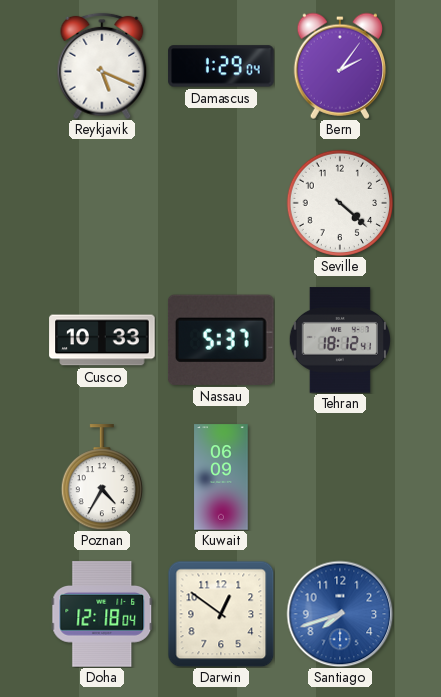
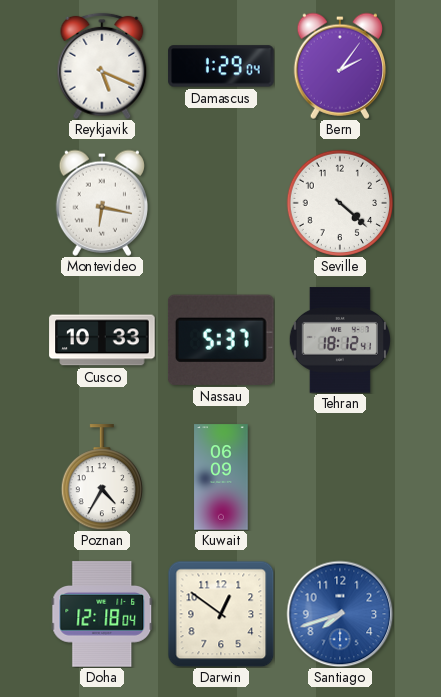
Montevideo: none -> 6:17 (102, 203)
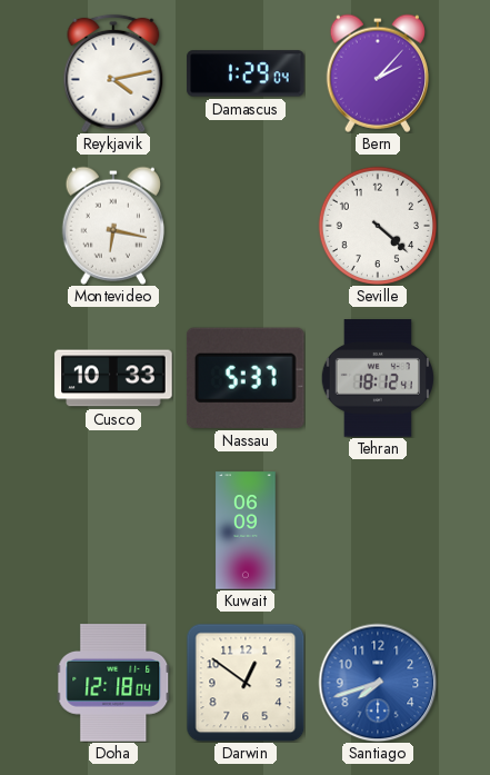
Reykjavik: 5:19 -> 4:13 (113, 73)
Bern: 2:06 -> 2:07 (378, 73)
Poznan: 4:35 -> none (102, 477)
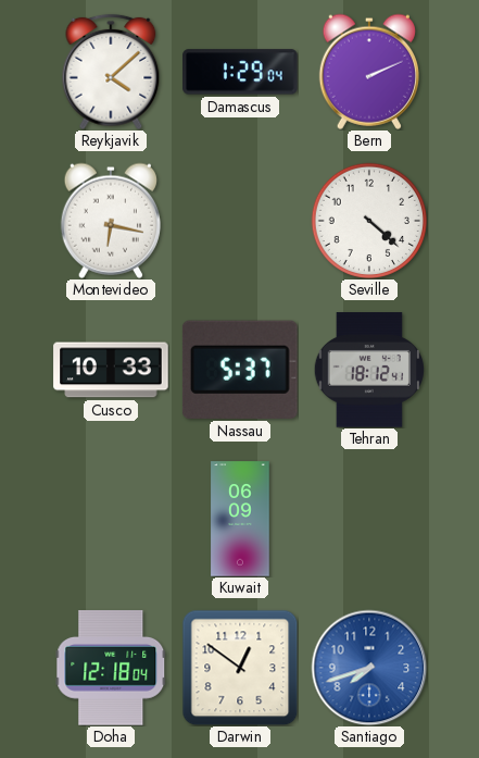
Reykjavik: 4:13 -> 4:08 (111, 72)
Bern: 2:07 -> 2:11 (369, 72)
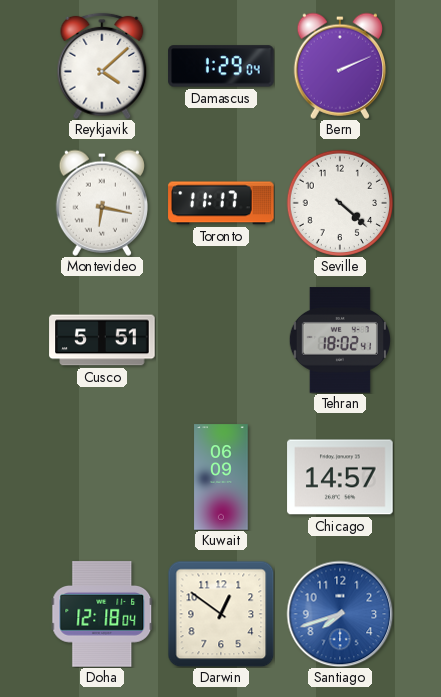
Toronto: none -> 11:17 (221, 203)
Cusco: 10:33 -> 5:51 (102, 340)
Nassau: 5:37 -> none (240, 370)
Tehran: 18:12 -> 18:02 (340, 340)
Chicago: none -> 14:57 (340, 477)
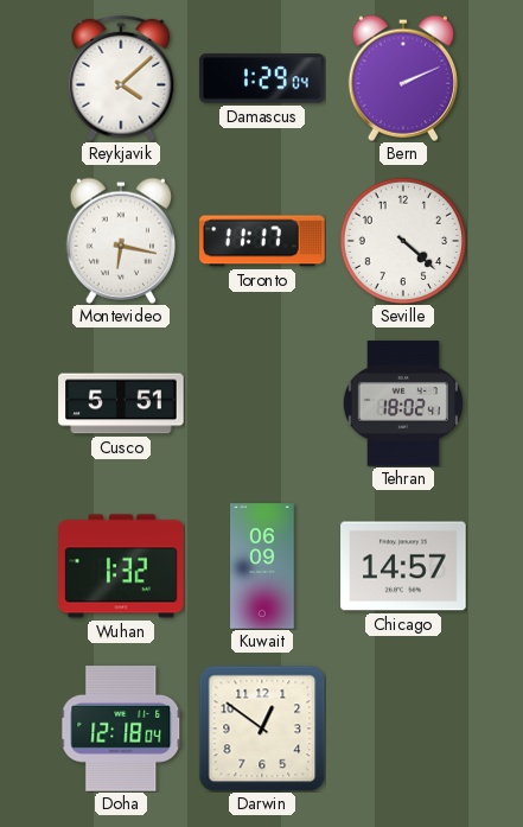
Wuhan: none -> 1:32 (121, 566)
Santiago: 7:42 -> none (340, 614)
